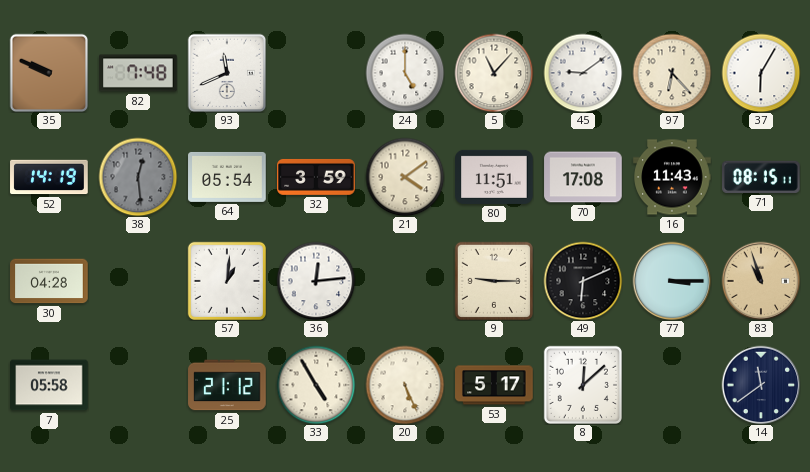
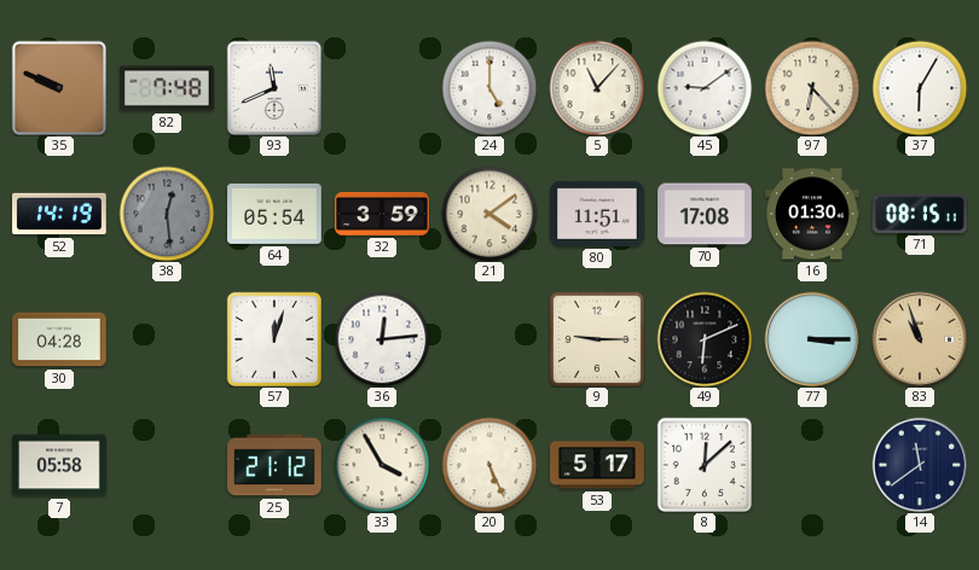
16: 11:43 -> 01:30 (812, 214)
57: 1:01 -> 12:03 (274, 339)
33: 4:55 -> 3:55 (382, 465)
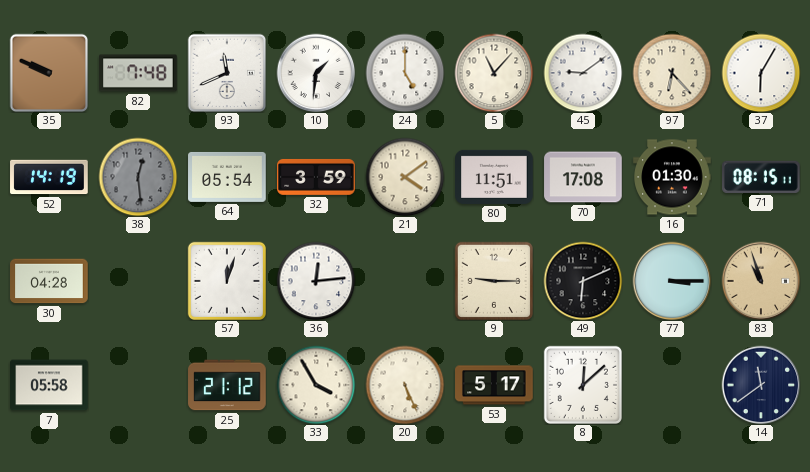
10: none -> 1:31 (316, 73)
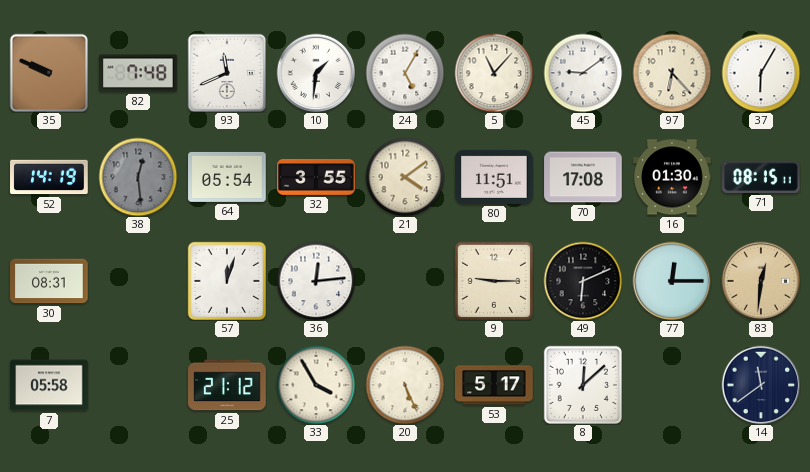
24: 5:00 -> 5:05 (405, 73)
32: 3:59 -> 3:55 (316, 177)
30: 04:28 -> 08:31 (49, 281)
77: 3:15 -> 12:15 (672, 281)
83: 10:57 -> 12:31 (761, 281)
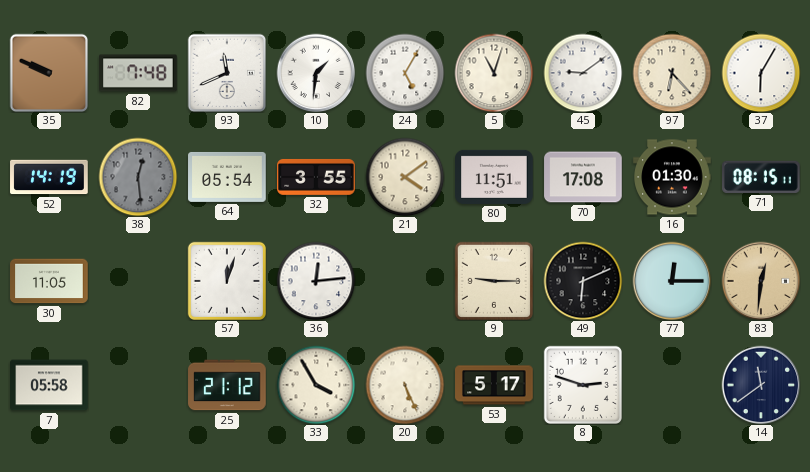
5: 11:07 -> 11:03 (494, 73)
30: 08:31 -> 11:05 (49, 281)
8: 12:08 -> 2:48 (583, 385)
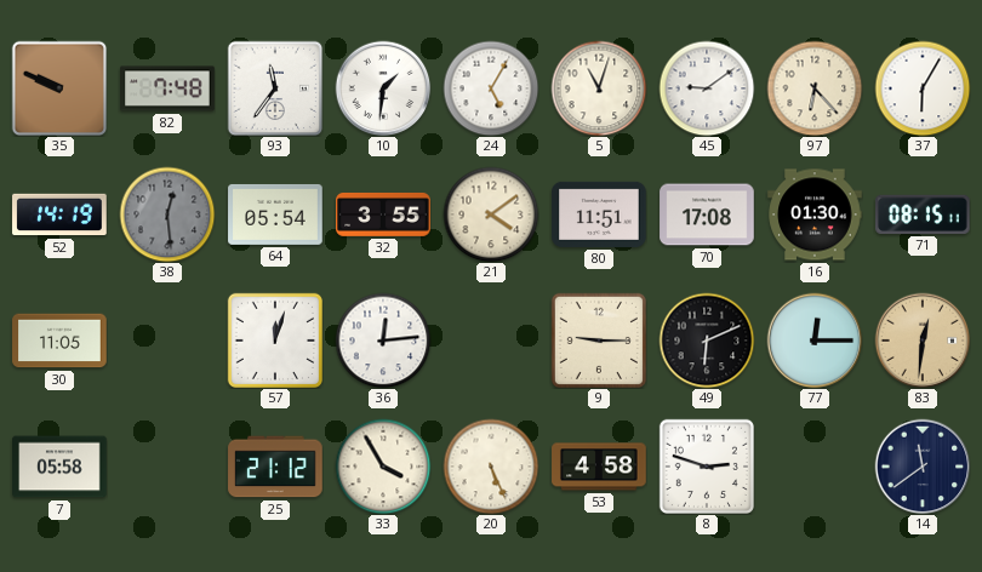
93: 11:41 -> 11:36 (275, 88)
53: 5:17 -> 4:58 (599, 467)
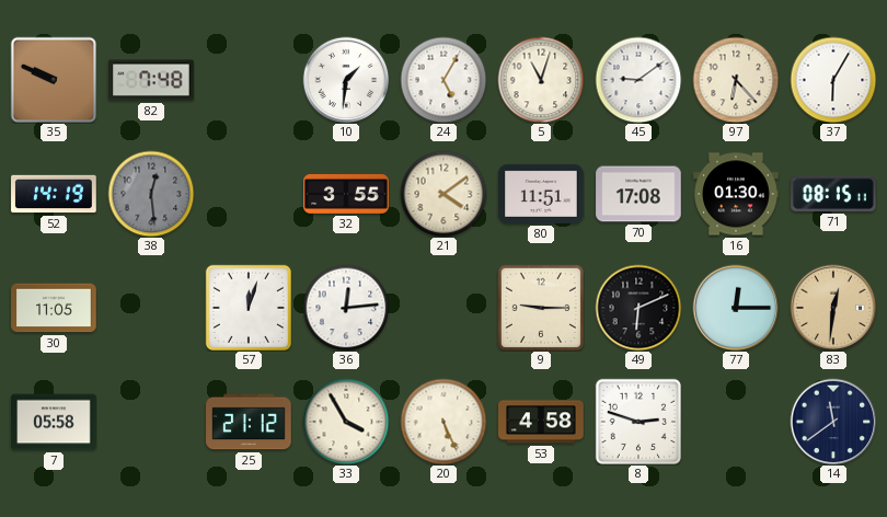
93: 11:36 -> none (275, 88)
64: 05:54 -> none (275, 215)
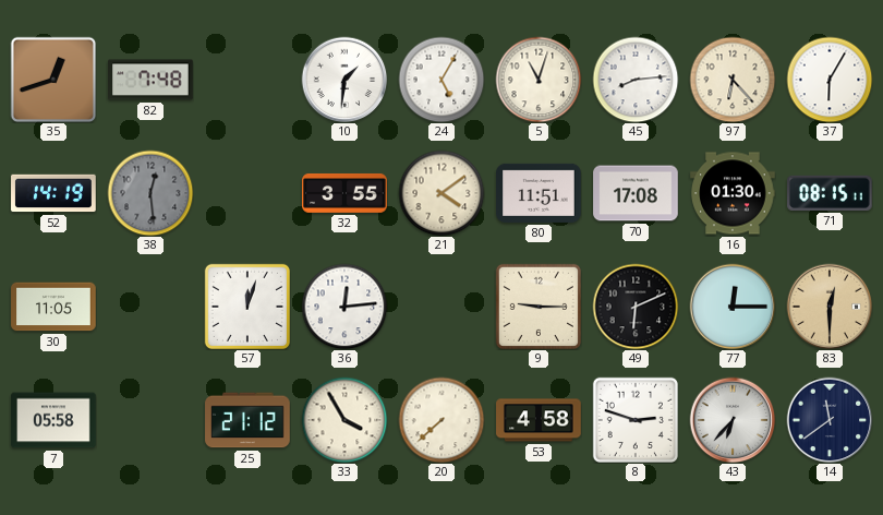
35: 9:49 -> 12:42 (53, 80)
45: 9:09 -> 8:14 (636, 80)
83: 12:31 -> 12:30 (830, 307)
20: 5:26 -> 7:38 (441, 420)
43: none -> 6:37 (733, 420)
